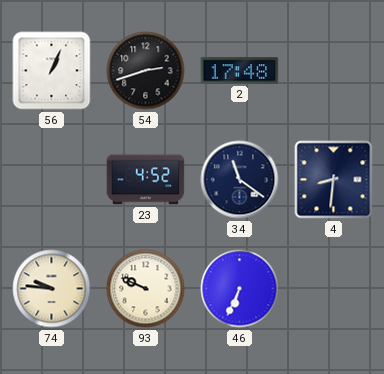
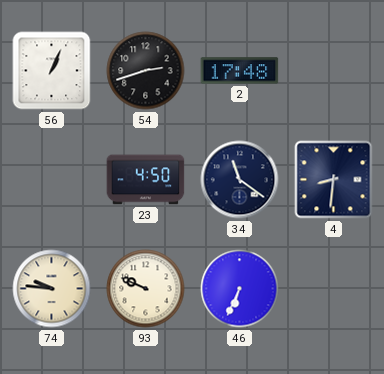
23: 4:52 -> 4:50 (146, 180)
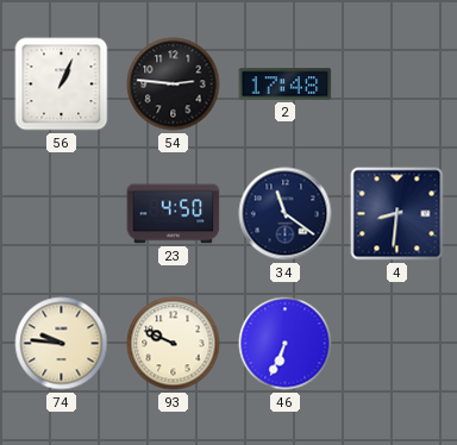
54: 2:42 -> 2:46 (174, 84)
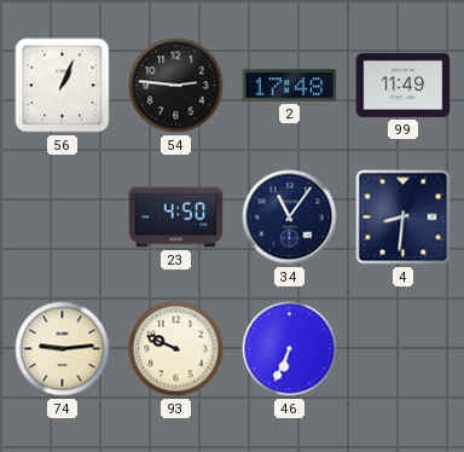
99: none -> 11:49 (404, 85)
34: 11:21 -> 11:06 (290, 218)
74: 9:46 -> 9:14 (63, 349)
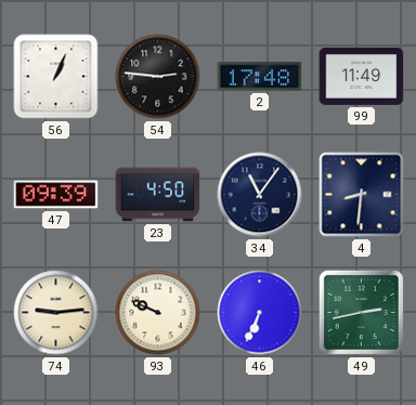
47: none -> 09:39 (56, 195)
49: none -> 2:43 (361, 312)
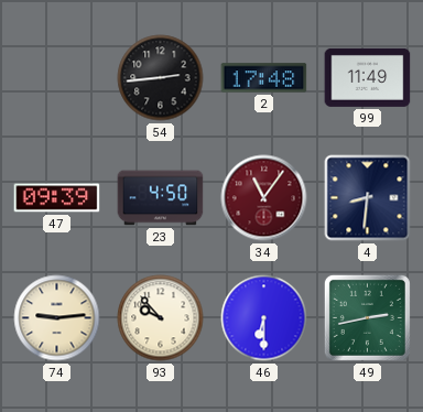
56: 1:04 -> none (56, 77)
54: 2:46 -> 2:44 (161, 78)
34 dial: navy -> burgundy (264, 198)
93: 9:49 -> 9:53 (161, 318)
46: 6:34 -> 6:30 (264, 318)
